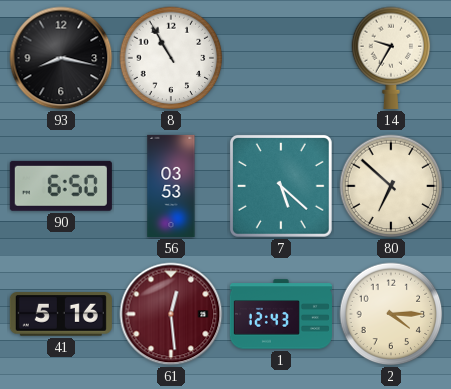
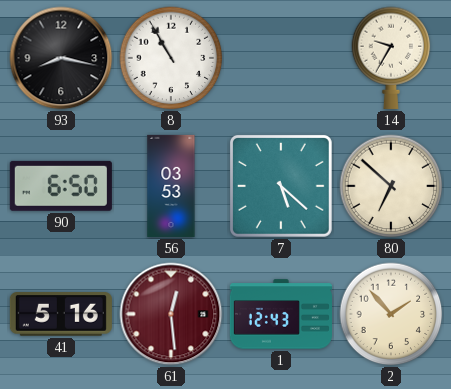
2: 4:15 -> 1:53 (391, 314)
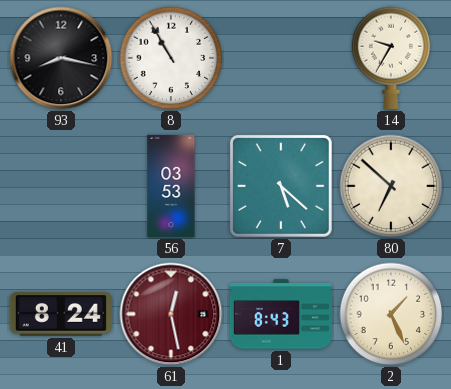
90: 6:50 -> none (61, 186)
41: 5:16 -> 8:24 (61, 314)
61: 12:29 -> 12:28 (171, 314)
1: 12:43 -> 8:43 (281, 314)
2: 1:53 -> 1:26 (391, 314)
